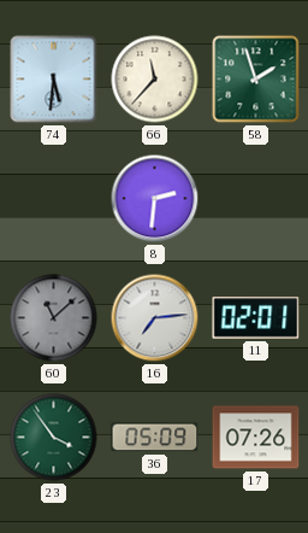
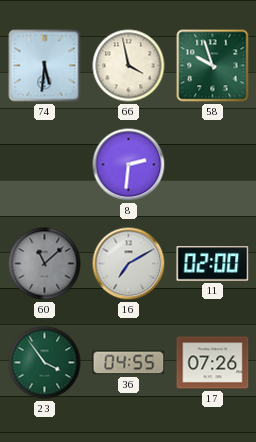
66: 11:37 -> 3:58 (129, 66)
58: 1:57 -> 9:57 (213, 66)
16: 7:14 -> 7:10 (129, 264)
11: 02:01 -> 02:00 (213, 264)
36: 05:09 -> 04:55 (129, 363)
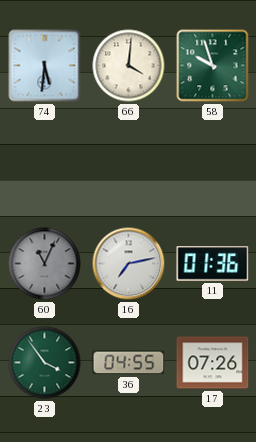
66: 3:58 -> 4:01 (129, 66)
8: 2:31 -> none (129, 165)
60: 11:08 -> 11:04 (45, 264)
16: 7:10 -> 7:13 (129, 264)
11: 02:00 -> 01:36 (213, 264)
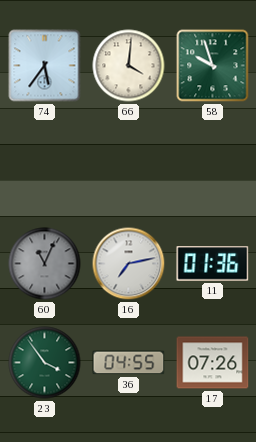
74: 5:31 -> 5:36 (45, 66)
